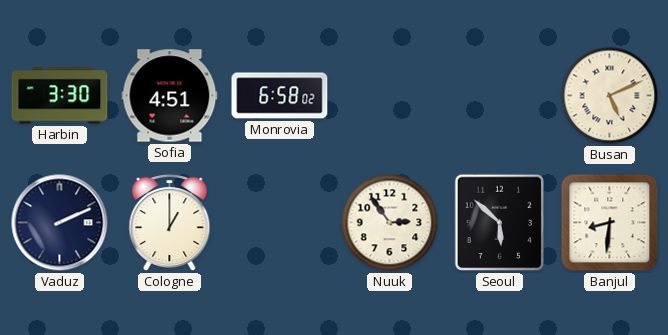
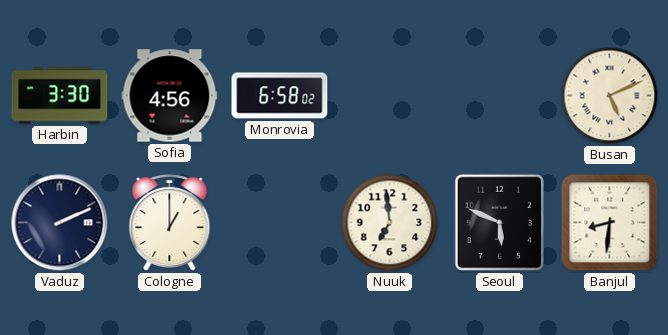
Sofia: 4:51 -> 4:56 (170, 96)
Nuuk: 2:54 -> 6:59 (390, 223)
Seoul: 5:52 -> 5:49 (500, 223)
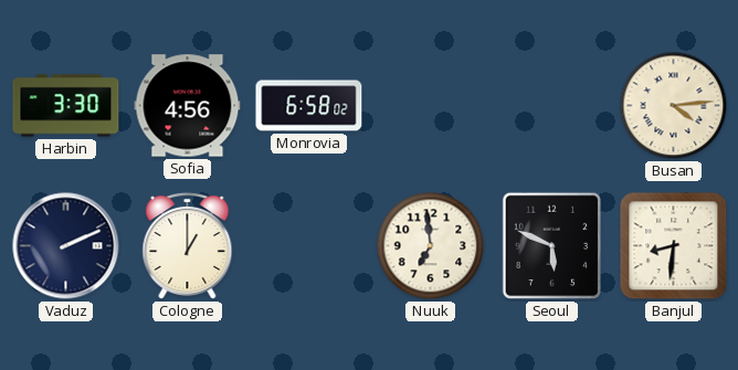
Busan: 5:11 -> 4:14 (674, 106)
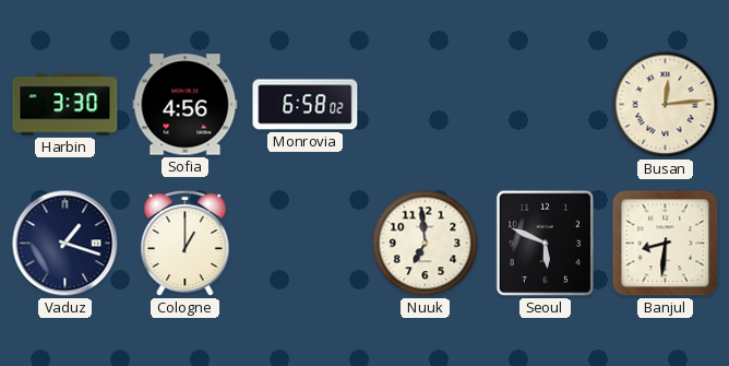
Busan: 4:14 -> 12:14 (666, 105)
Vaduz: 2:11 -> 1:18 (65, 244)
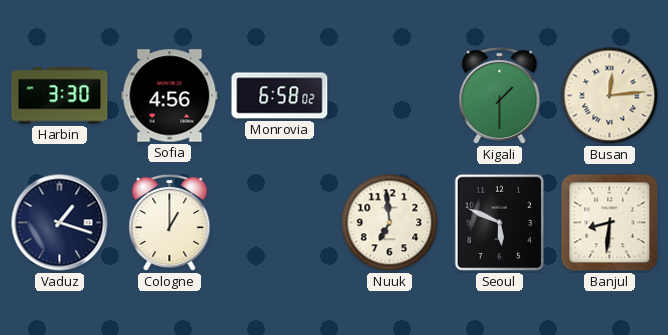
Kigali: none -> 1:30 (500, 96)
